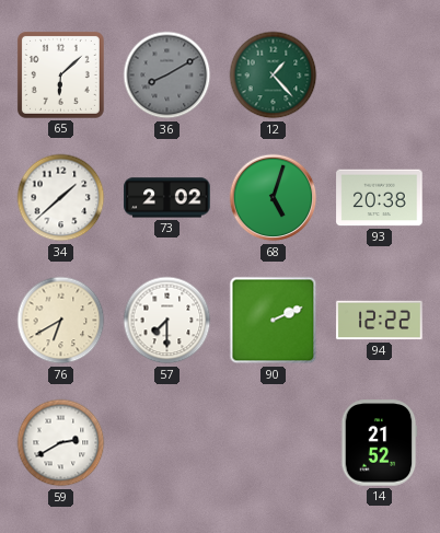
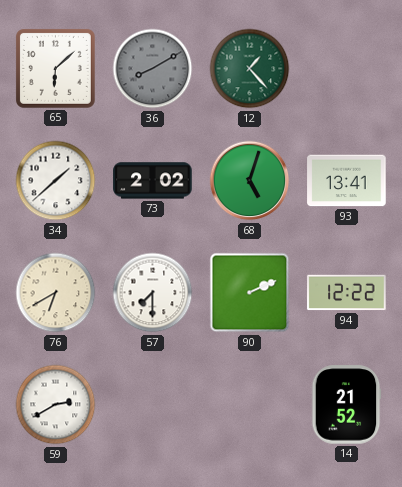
93: 20:38 -> 13:41 (347, 181)
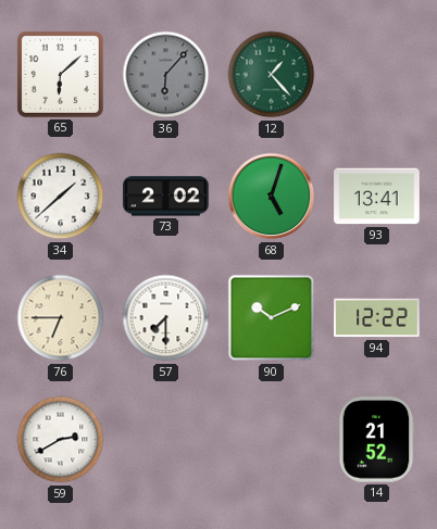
36: 8:10 -> 6:07 (166, 75)
76: 6:40 -> 6:45 (61, 318)
90: 2:11 -> 10:11 (272, 318)
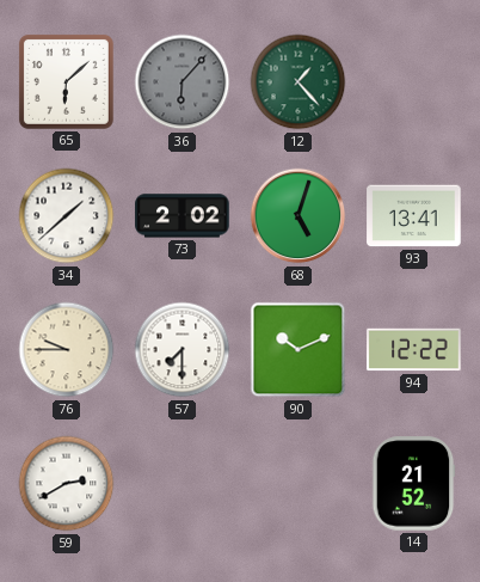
76: 6:45 -> 9:45 (67, 350)
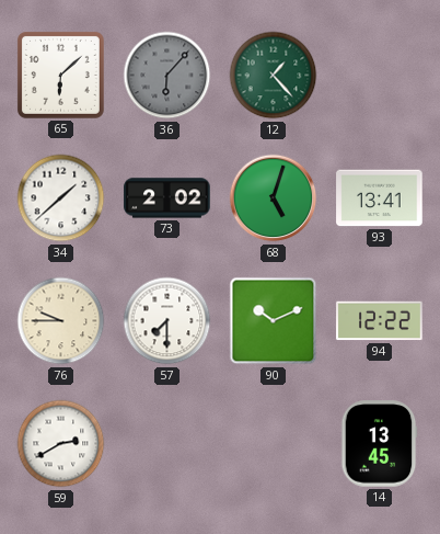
14: 21:52 -> 13:45 (379, 444)
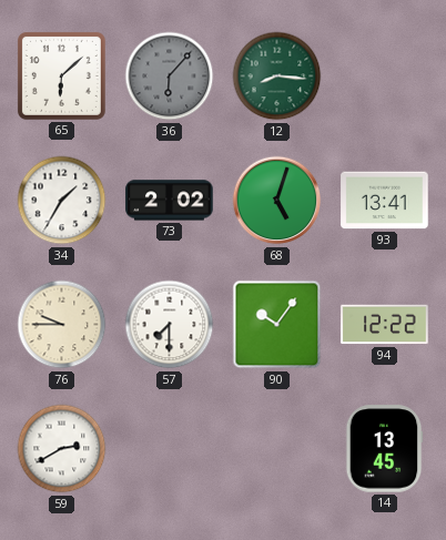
12: 1:23 -> 8:16 (277, 77)
34: 1:38 -> 1:35 (62, 201)
90: 10:11 -> 10:06 (277, 325)
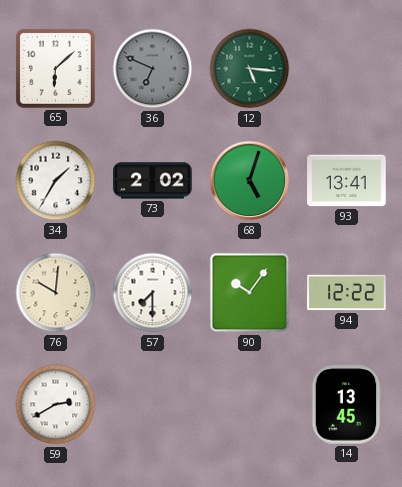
36: 6:07 -> 6:49 (153, 69)
12: 8:16 -> 5:16 (250, 69)
76: 9:45 -> 10:01 (56, 293)
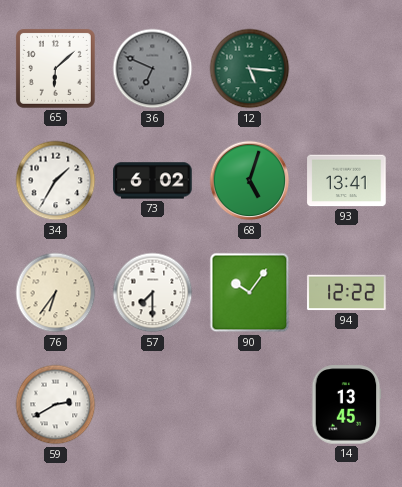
73: 2:02 -> 6:02 (153, 181)
76: 10:01 -> 6:36 (56, 293)
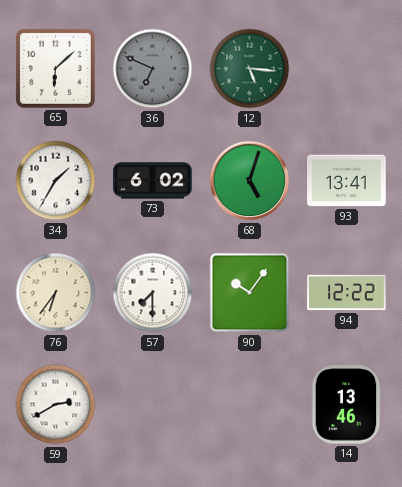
14: 13:45 -> 13:46 (346, 405)
